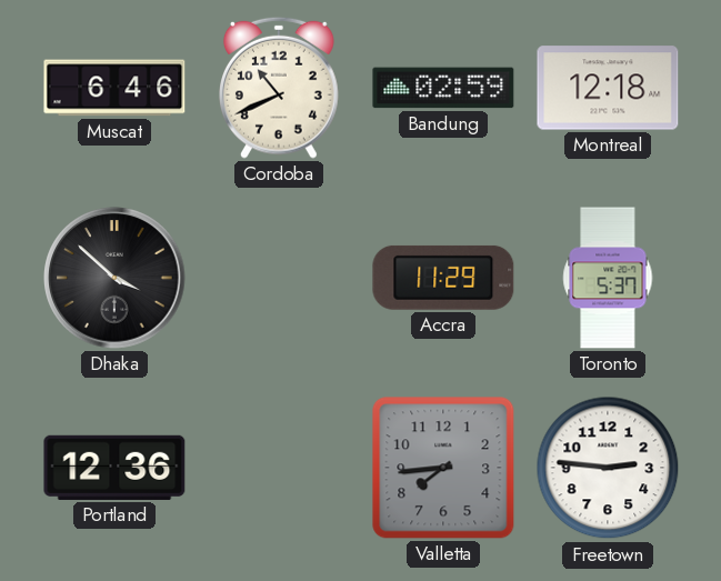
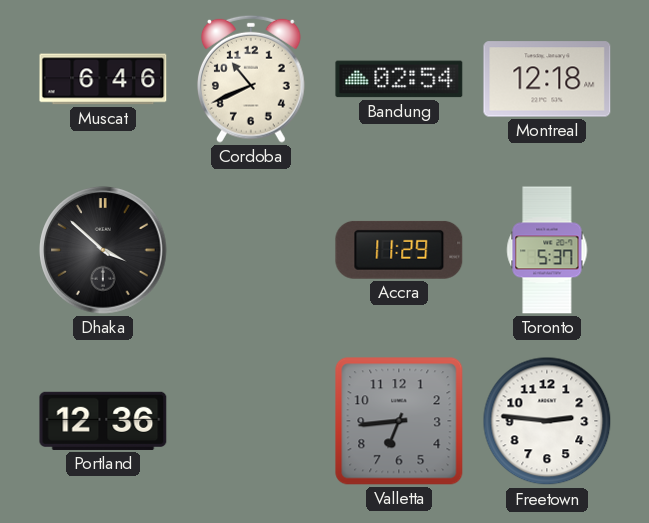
Bandung: 02:59 -> 02:54 (399, 79)
Valletta: 7:44 -> 6:44 (399, 421)
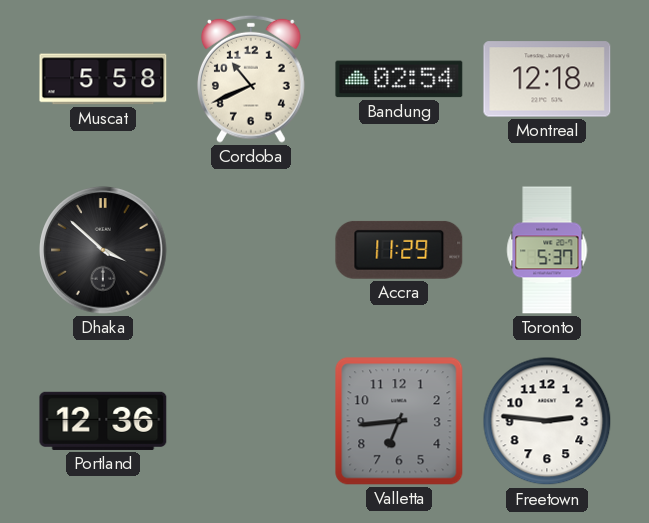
Muscat: 6:46 -> 5:58 (103, 79)
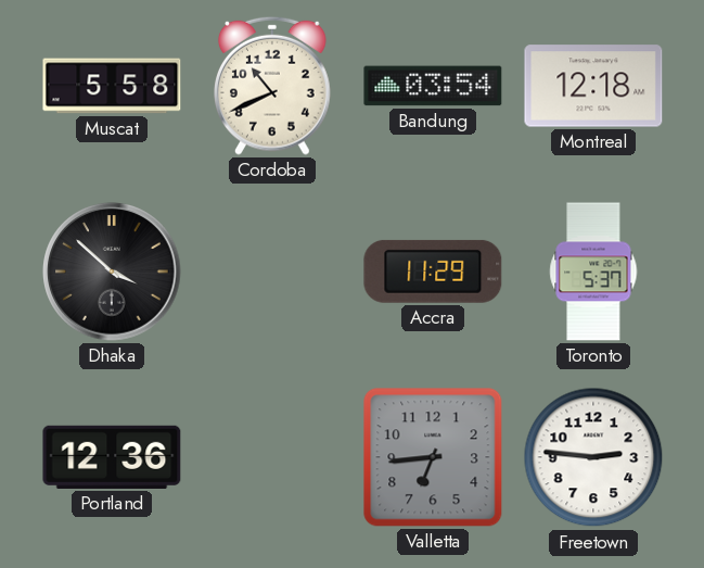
Bandung: 02:54 -> 03:54 (433, 86)
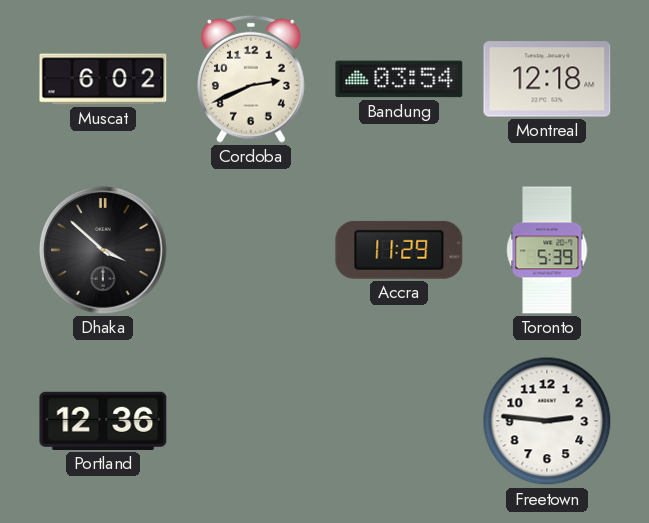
Muscat: 5:58 -> 6:02 (103, 79)
Cordoba: 10:41 -> 2:41 (252, 79)
Toronto: 5:37 -> 5:39 (547, 250)
Valletta: 6:44 -> none (433, 457)
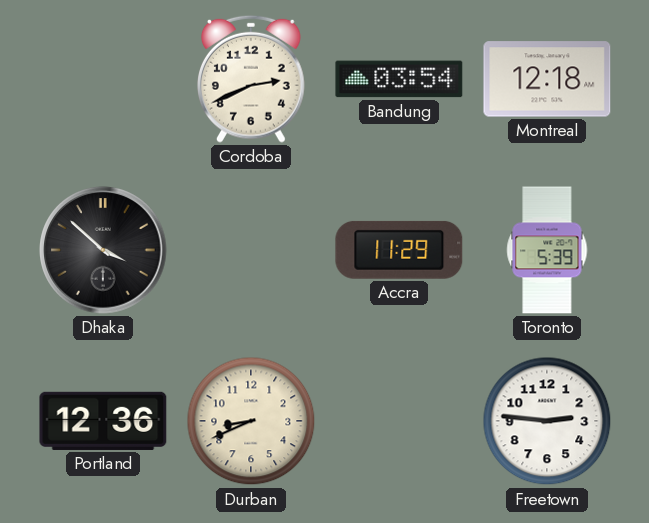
Muscat: 6:02 -> none (103, 79)
Durban: none -> 8:41 (251, 421)
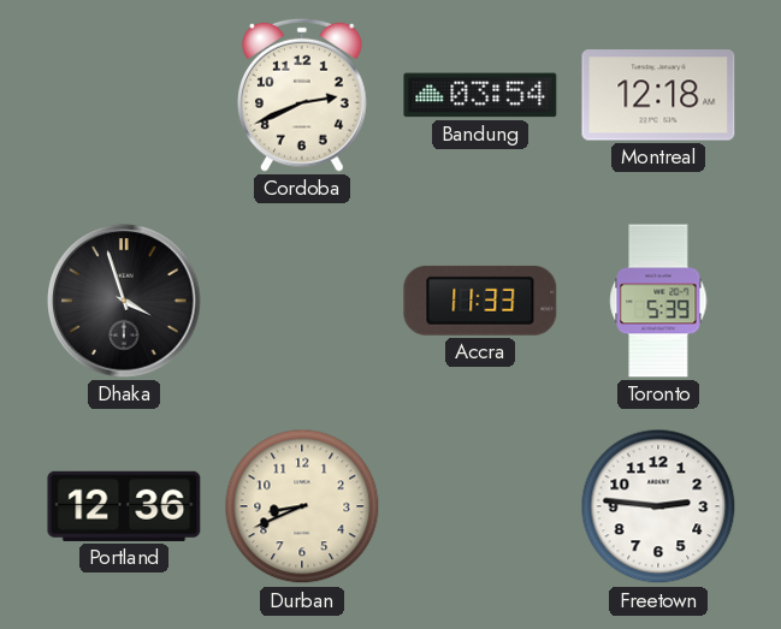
Dhaka: 3:52 -> 3:57 (124, 301)
Accra: 11:29 -> 11:33 (480, 301)
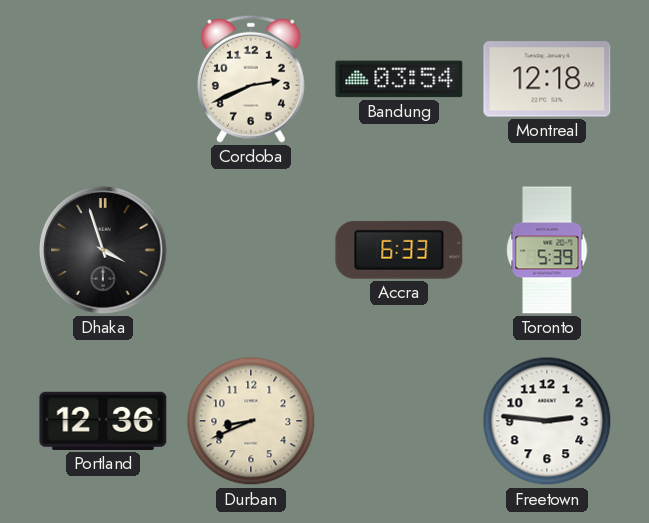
Accra: 11:33 -> 6:33 (399, 250)
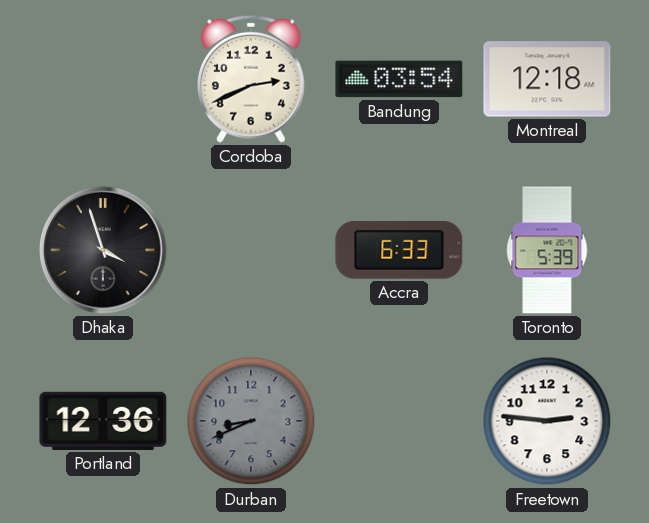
Durban dial: cream -> grey (251, 421)
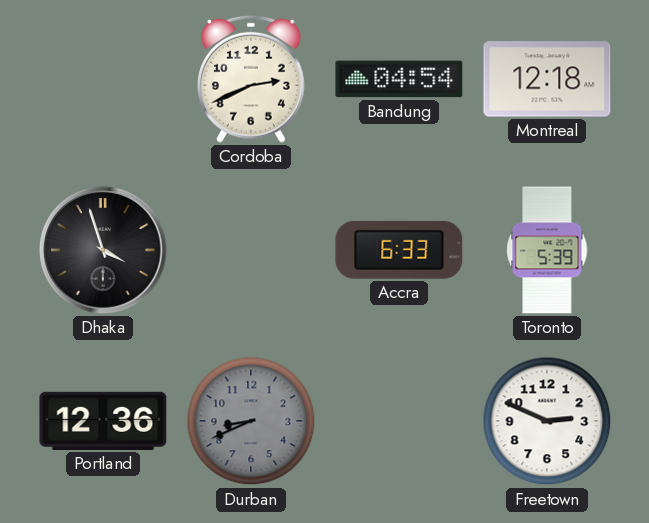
Bandung: 03:54 -> 04:54 (399, 79)
Freetown: 2:46 -> 2:49 (547, 421)
